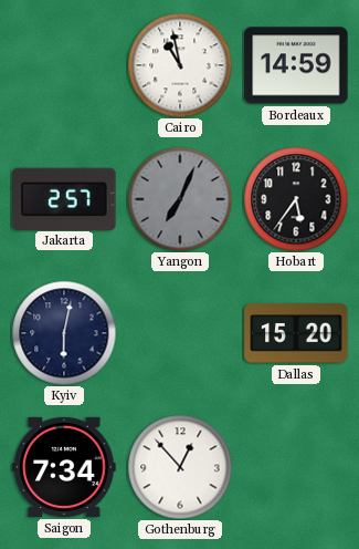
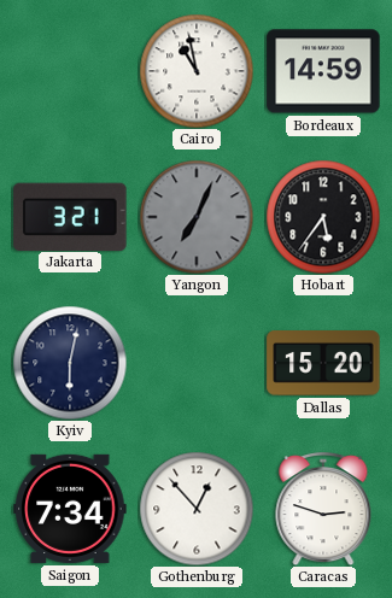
Jakarta: 2:57 -> 3:21 (70, 216)
Caracas: none -> 2:48 (323, 510)
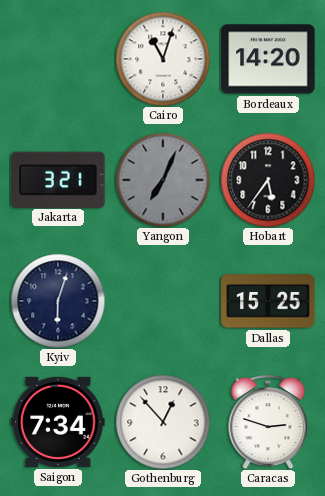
Cairo: 10:58 -> 11:03 (163, 59)
Bordeaux: 14:59 -> 14:20 (268, 59)
Kyiv: 6:02 -> 6:03 (58, 301)
Dallas: 15:20 -> 15:25 (268, 301)
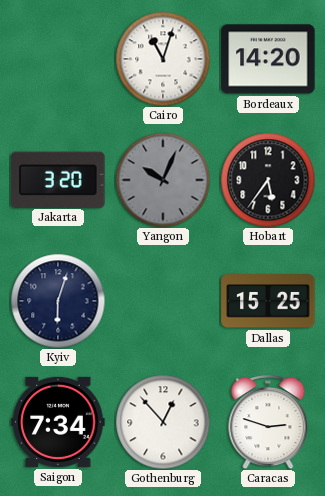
Jakarta: 3:21 -> 3:20 (58, 179)
Yangon: 7:04 -> 10:04 (163, 180)
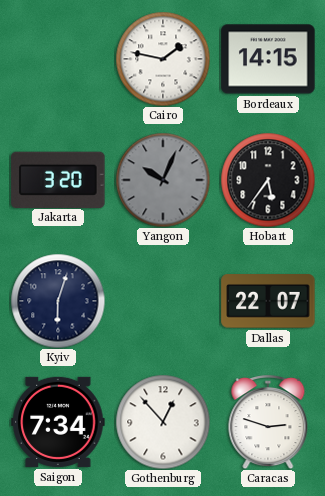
Cairo: 11:03 -> 1:47 (163, 59)
Bordeaux: 14:20 -> 14:15 (268, 59)
Dallas: 15:25 -> 22:07 (268, 301)
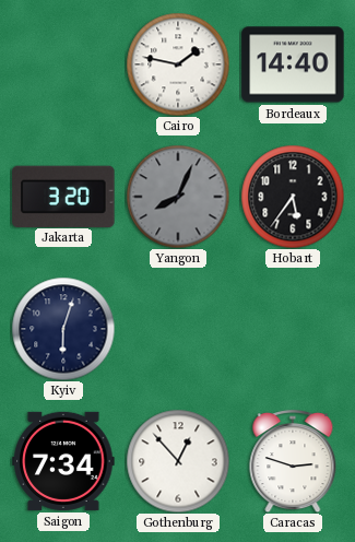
Bordeaux: 14:15 -> 14:40 (293, 64)
Yangon: 10:04 -> 8:04 (178, 197)
Dallas: 22:07 -> none (268, 301)
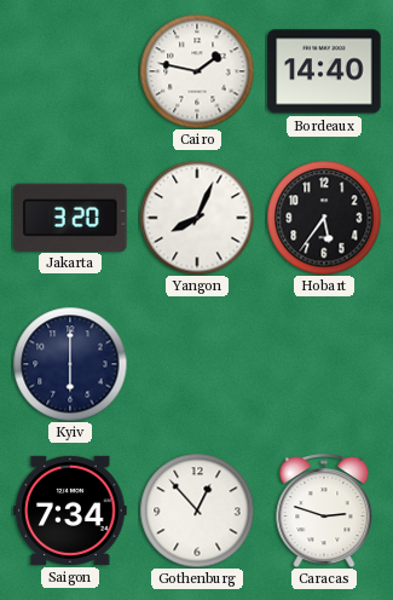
Yangon dial: grey -> white (197, 218)
Kyiv: 6:03 -> 6:00 (70, 364)
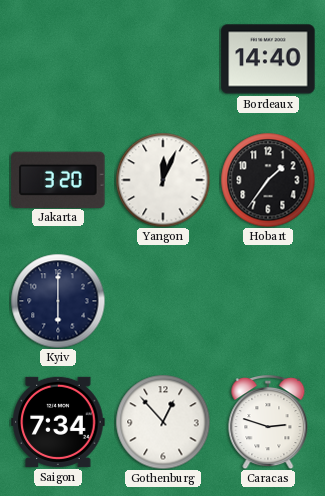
Cairo: 1:47 -> none (197, 71)
Yangon: 8:04 -> 12:04 (163, 180)
Hobart: 5:36 -> 1:36 (268, 180)
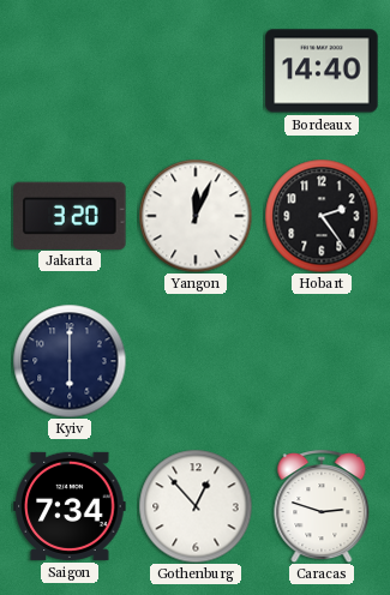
Hobart: 1:36 -> 2:24 (322, 216)
